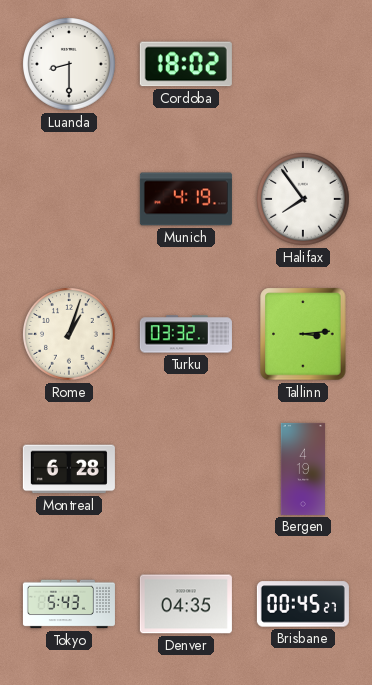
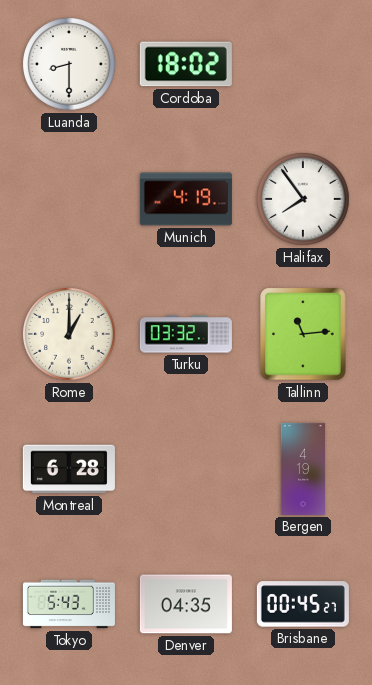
Rome: 1:03 -> 1:00 (70, 335)
Tallinn: 3:14 -> 11:14 (303, 334)
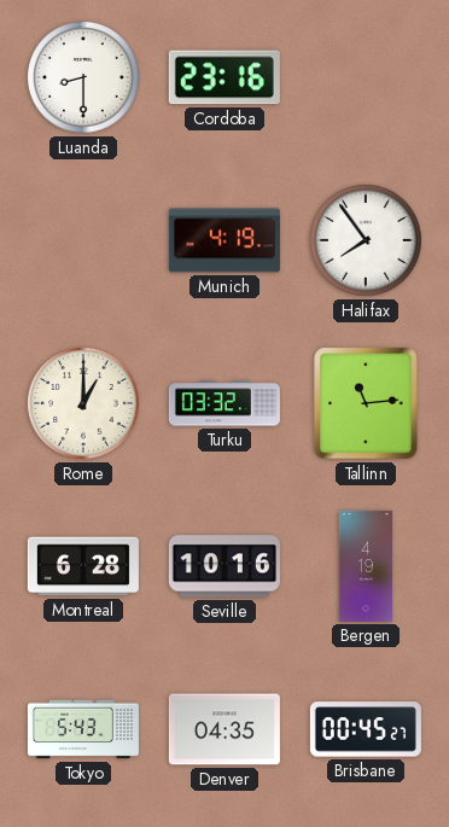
Cordoba: 18:02 -> 23:16 (224, 77)
Seville: none -> 10:16 (224, 566)
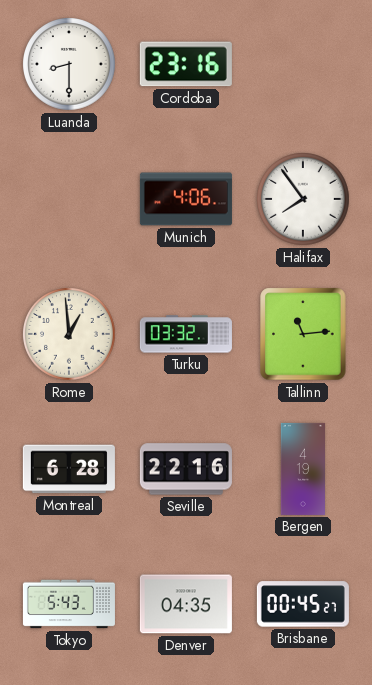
Munich: 4:19 -> 4:06 (186, 199)
Rome: 1:00 -> 12:59 (70, 335)
Seville: 10:16 -> 22:16 (186, 469)
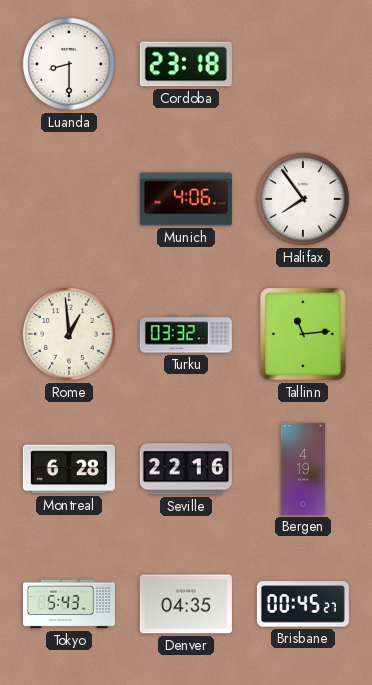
Cordoba: 23:16 -> 23:18 (186, 64)
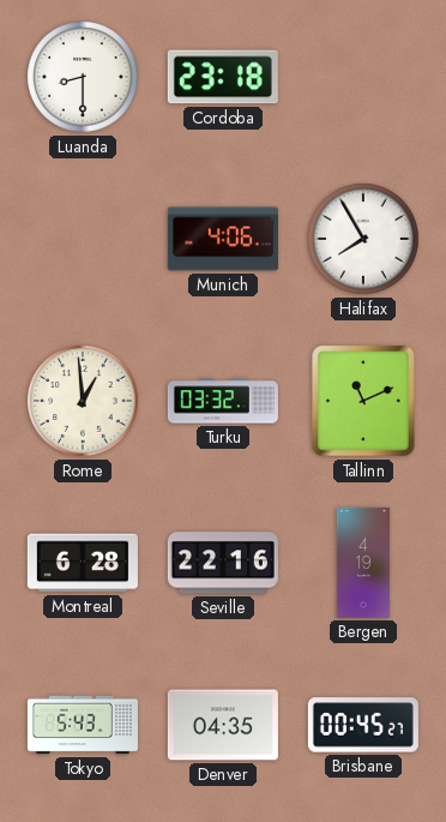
Halifax: 7:54 -> 7:55 (364, 240)
Tallinn: 11:14 -> 11:11 (363, 401)
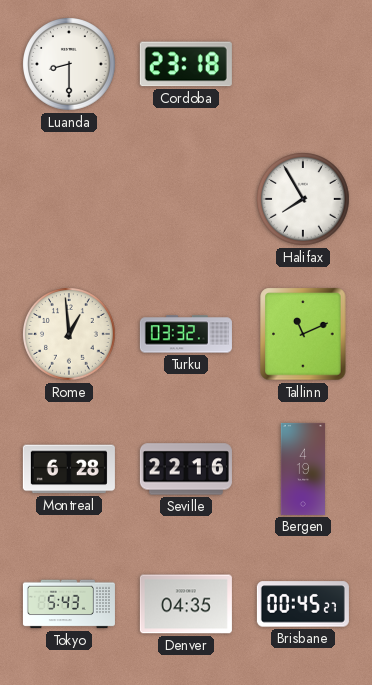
Munich: 4:06 -> none (223, 239)
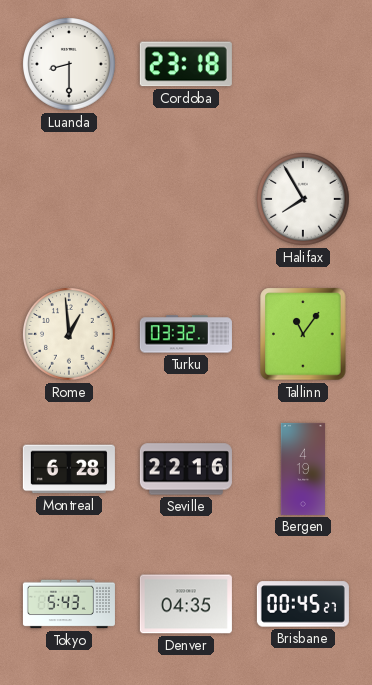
Tallinn: 11:11 -> 11:06 (303, 334)
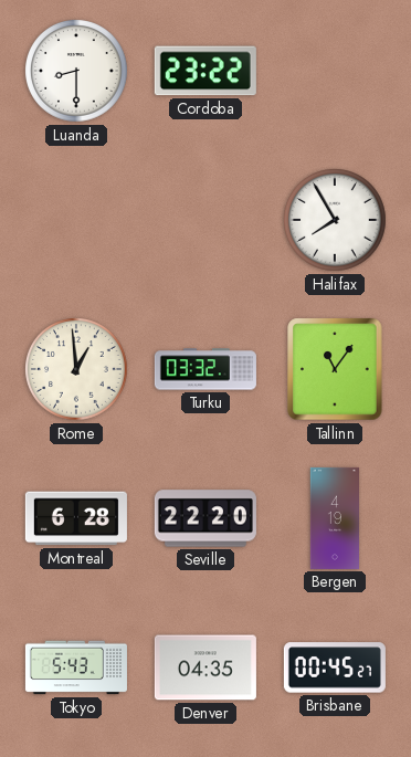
Cordoba: 23:18 -> 23:22 (205, 71)
Seville: 22:16 -> 22:20 (205, 518)
